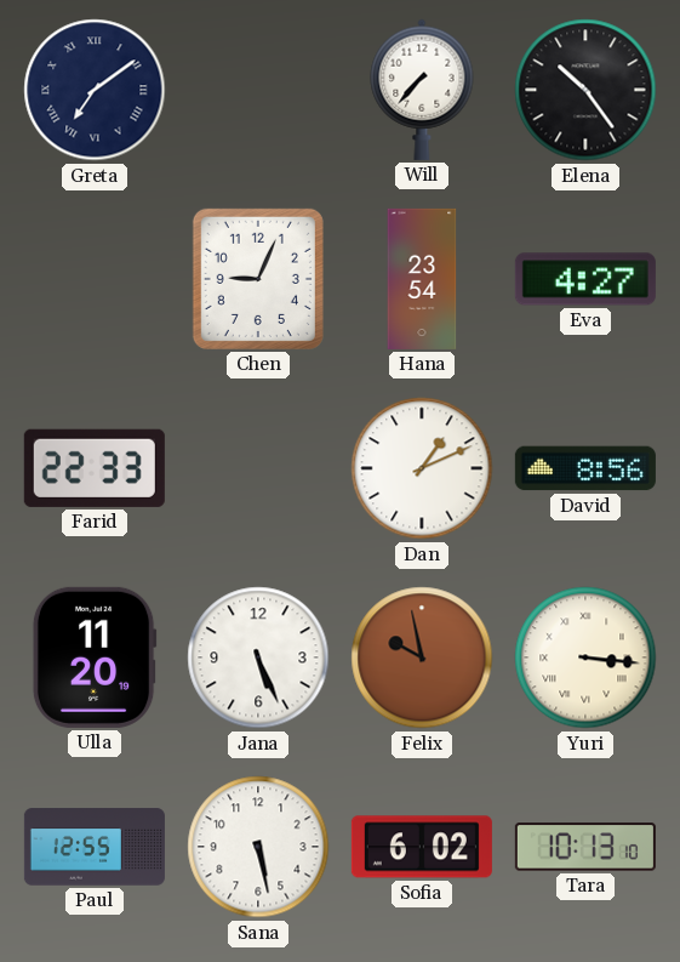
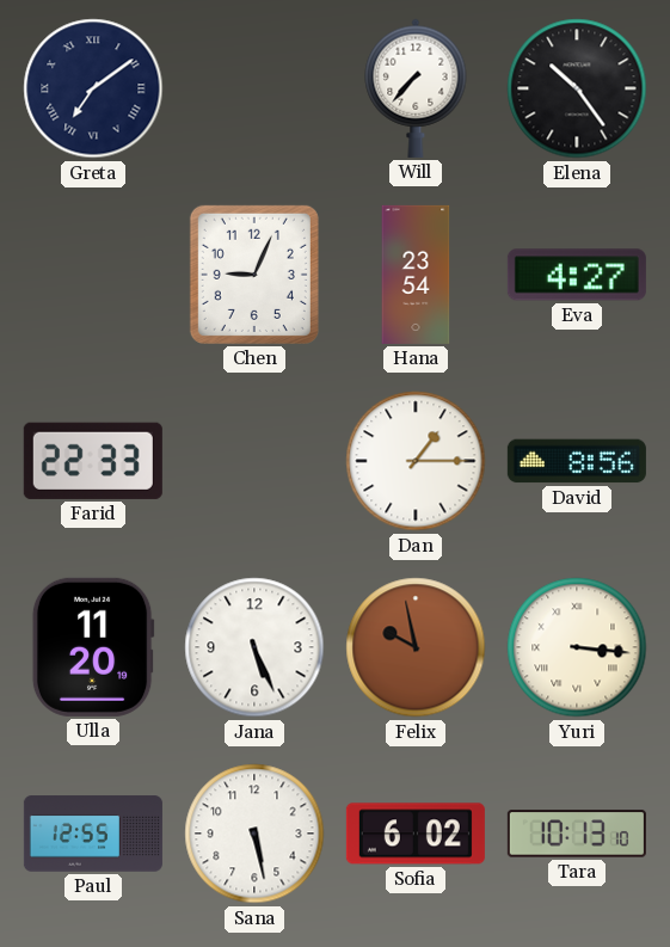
Dan: 1:11 -> 1:15 (416, 461)
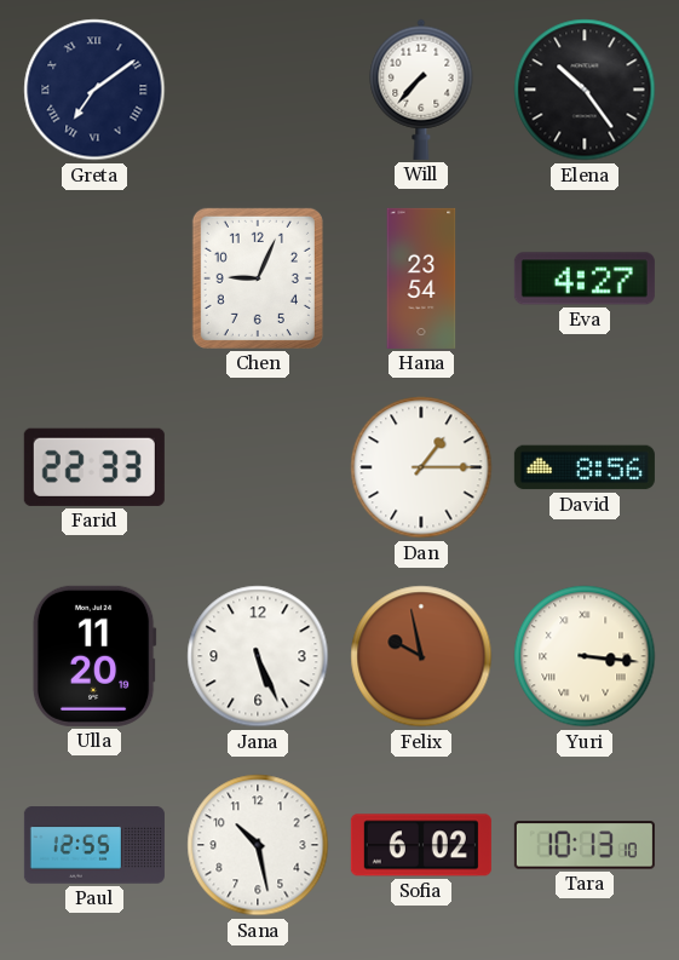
Sana: 5:28 -> 10:28 (258, 845)
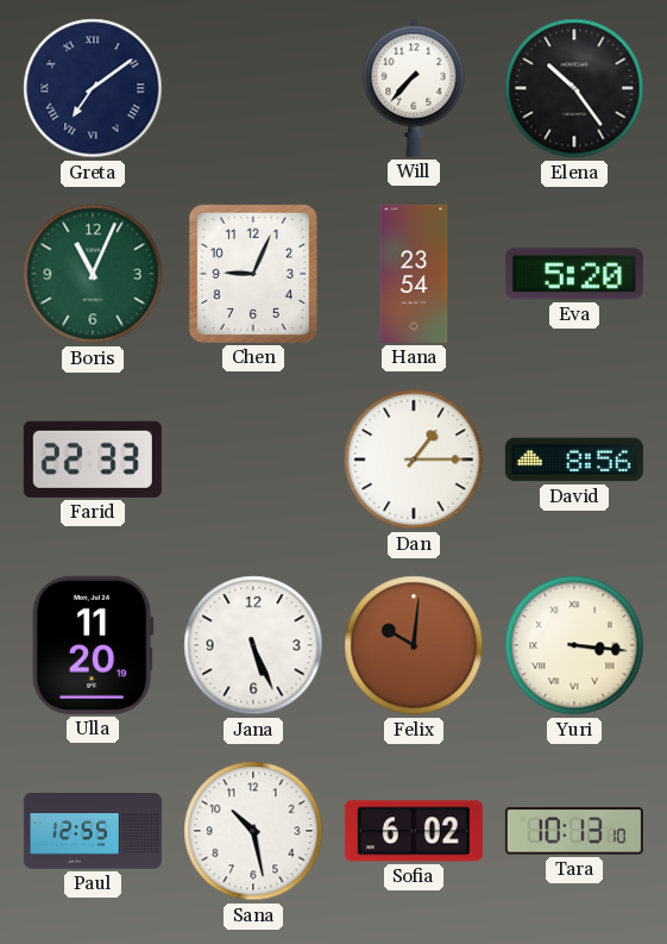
Boris: none -> 11:04 (93, 274)
Eva: 4:27 -> 5:20 (574, 274)
Felix: 9:58 -> 10:01 (414, 645)
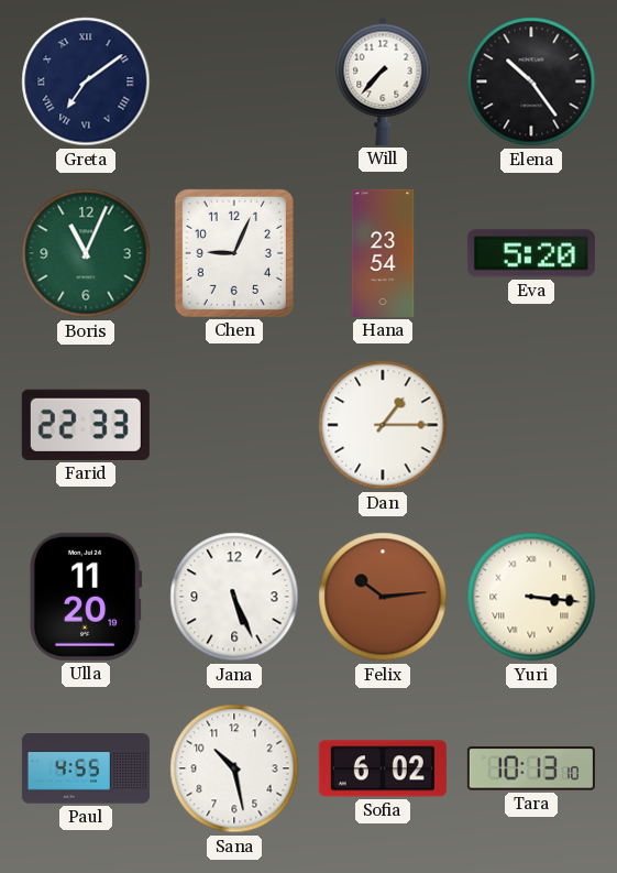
David: 8:56 -> none (574, 460)
Felix: 10:01 -> 10:14 (383, 597)
Paul: 12:55 -> 4:55 (86, 768)
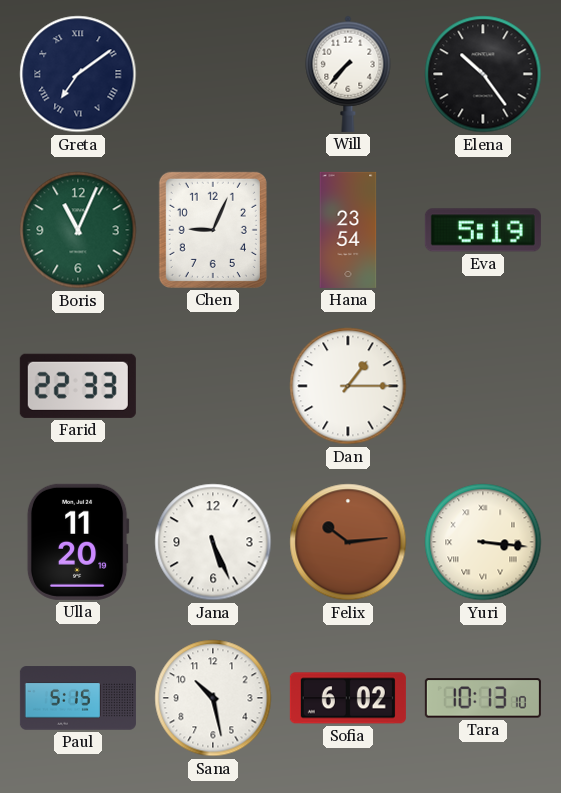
Eva: 5:20 -> 5:19 (483, 230)
Paul: 4:55 -> 5:15 (78, 698)
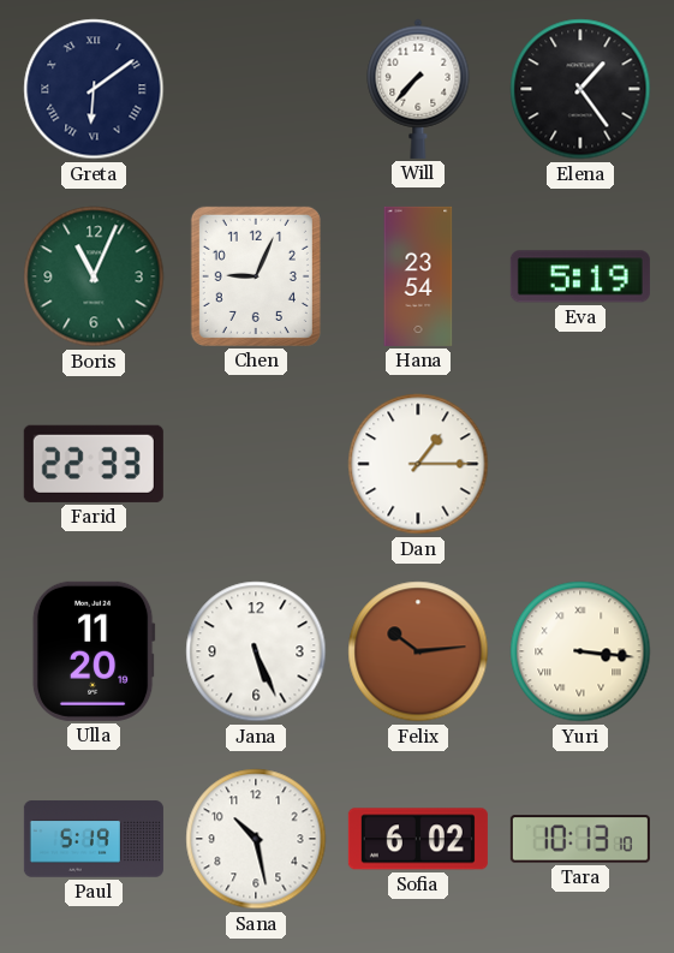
Greta: 7:09 -> 6:09 (94, 89)
Elena: 10:24 -> 1:24 (580, 89)
Paul: 5:15 -> 5:19 (94, 839)
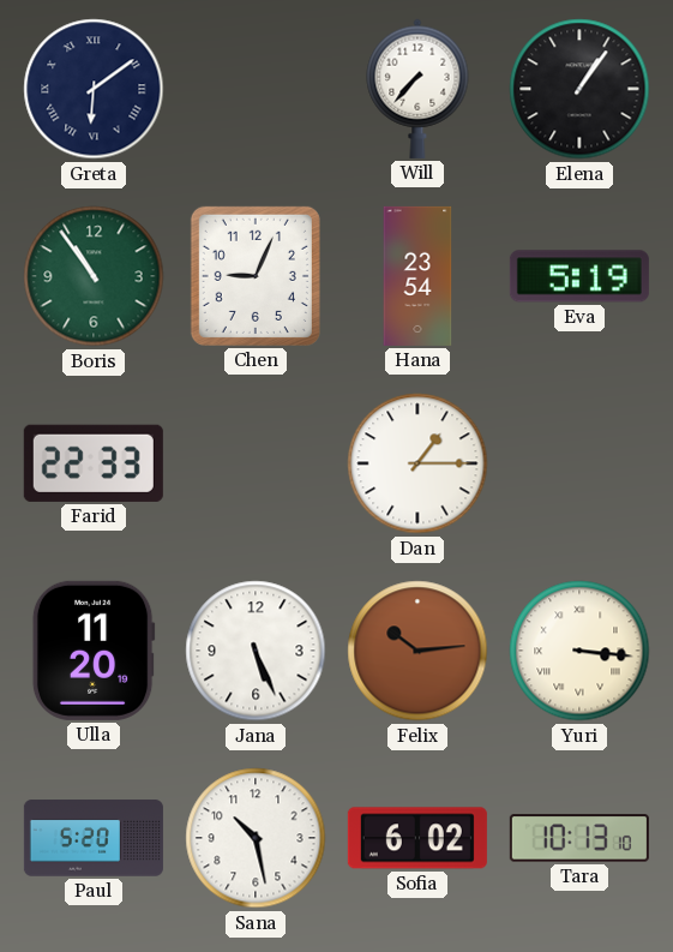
Elena: 1:24 -> 1:06 (579, 89)
Boris: 11:04 -> 10:54 (94, 276)
Paul: 5:19 -> 5:20 (94, 838)
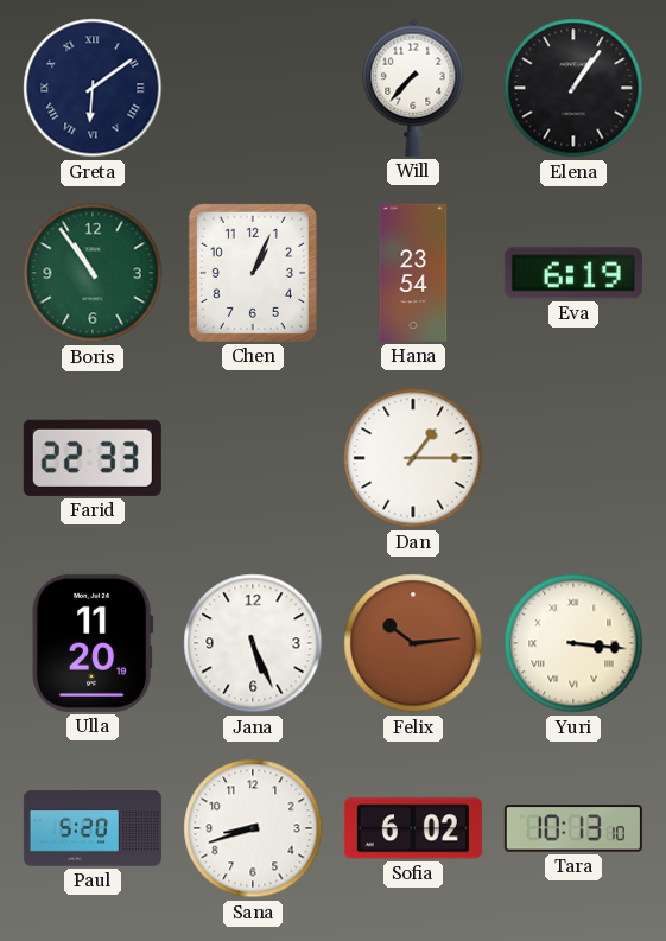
Chen: 9:04 -> 1:04 (253, 273)
Eva: 5:19 -> 6:19 (573, 273)
Sana: 10:28 -> 8:42 (253, 828)
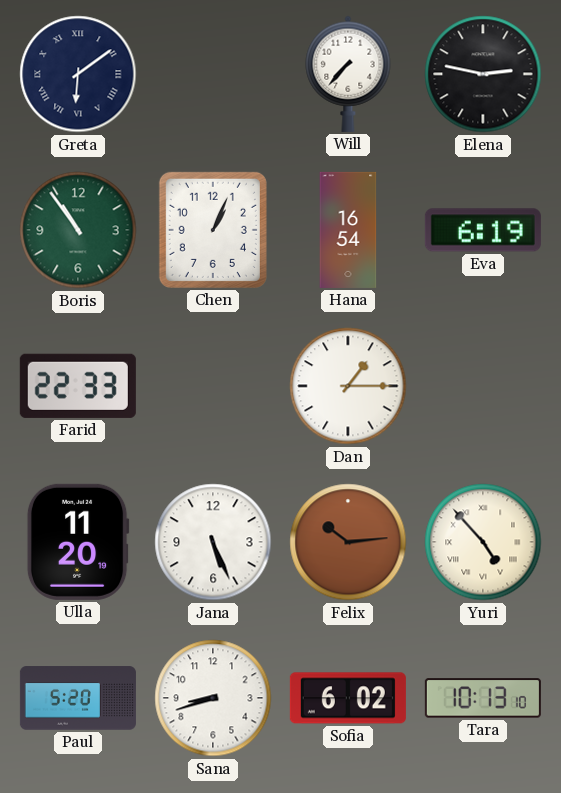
Elena: 1:06 -> 2:47 (483, 74)
Hana: 23:54 -> 16:54 (348, 230)
Yuri: 3:16 -> 4:53 (483, 542)
